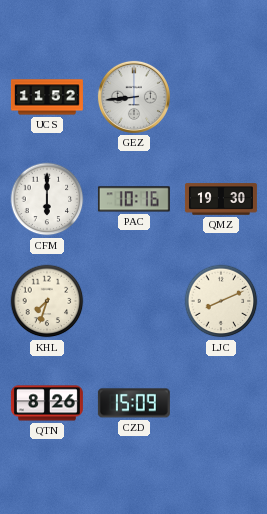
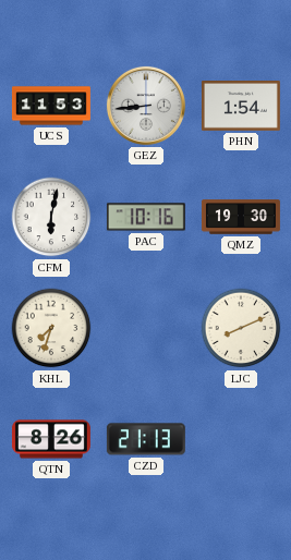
UCS: 11:52 -> 11:53 (51, 106)
PHN: none -> 1:54 (241, 107)
CFM: 6:00 -> 6:02 (51, 217)
CZD: 15:09 -> 21:13 (146, 439)
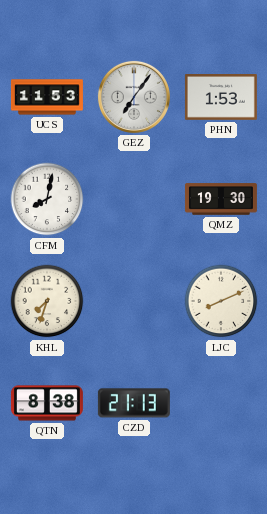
GEZ: 8:44 -> 7:06 (134, 97)
PHN: 1:54 -> 1:53 (221, 98)
CFM: 6:02 -> 8:02 (47, 199)
PAC: 10:16 -> none (146, 217)
QTN: 8:26 -> 8:38 (47, 403)
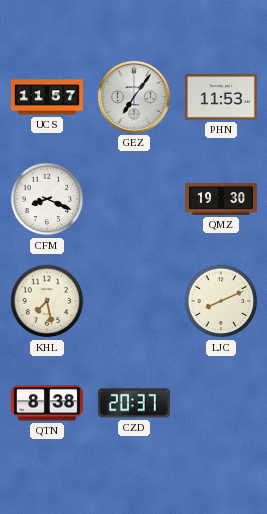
UCS: 11:53 -> 11:57 (47, 97)
PHN: 1:53 -> 11:53 (221, 98)
CFM: 8:02 -> 8:19 (47, 199)
KHL: 7:33 -> 7:28 (47, 301)
CZD: 21:13 -> 20:37 (134, 403)
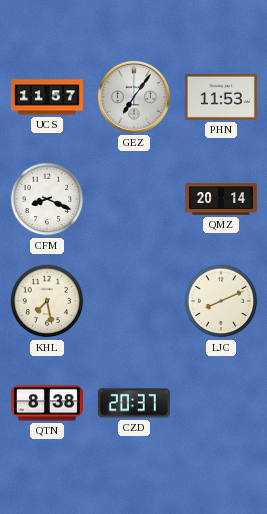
QMZ: 19:30 -> 20:14 (221, 199)
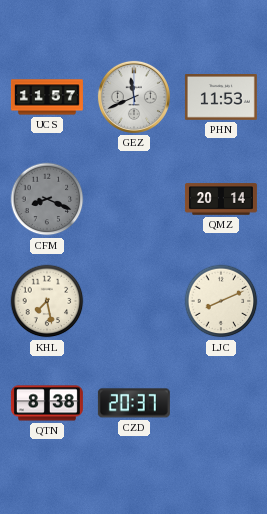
GEZ: 7:06 -> 11:41 (134, 97)
CFM dial: white -> grey (47, 199)
